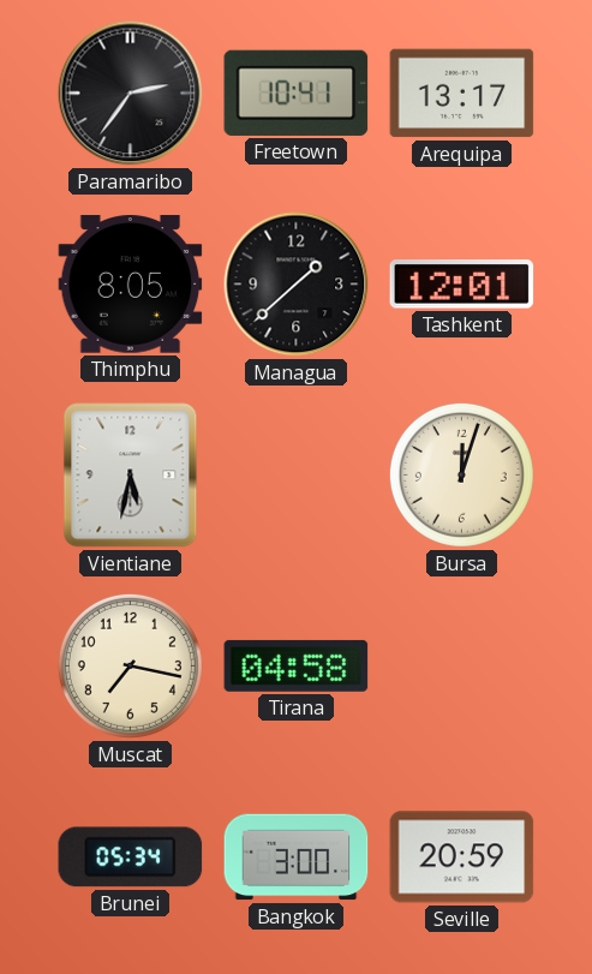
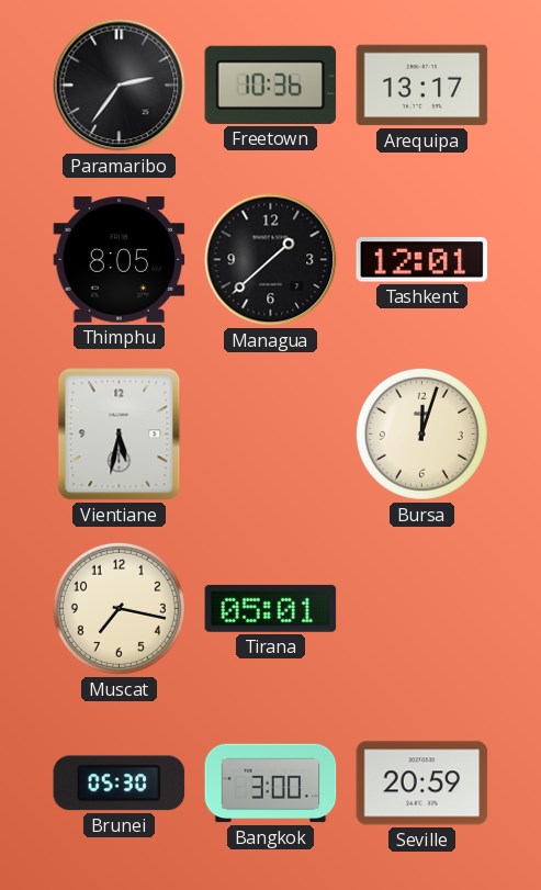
Freetown: 10:41 -> 10:36 (271, 85)
Tirana: 04:58 -> 05:01 (271, 608)
Brunei: 05:34 -> 05:30 (120, 784)
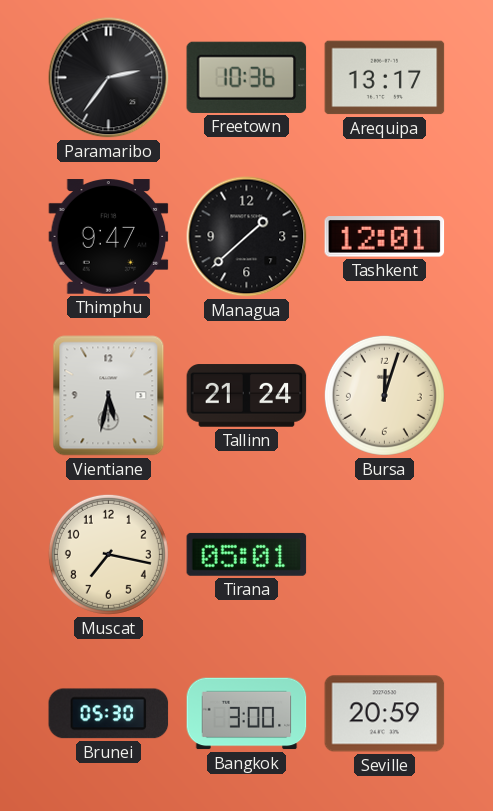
Thimphu: 8:05 -> 9:47 (109, 237)
Tallinn: none -> 21:24 (247, 396)
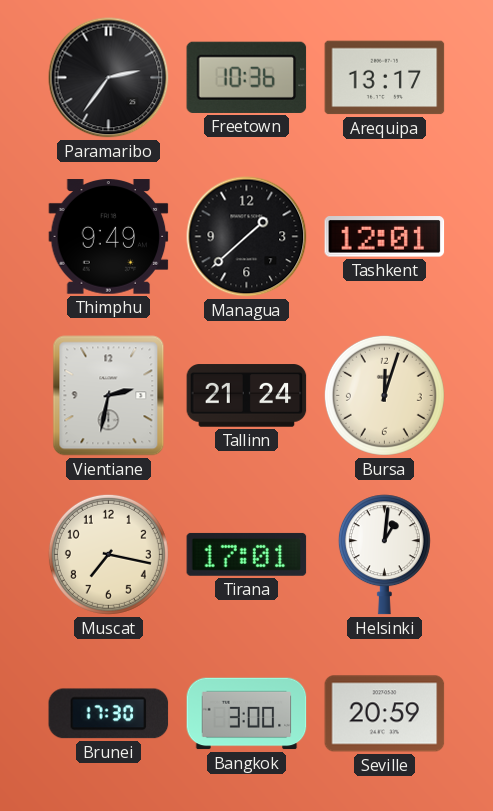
Thimphu: 9:47 -> 9:49 (109, 237)
Vientiane: 5:32 -> 2:32 (109, 396)
Tirana: 05:01 -> 17:01 (247, 554)
Helsinki: none -> 1:01 (384, 555)
Brunei: 05:30 -> 17:30 (109, 714)
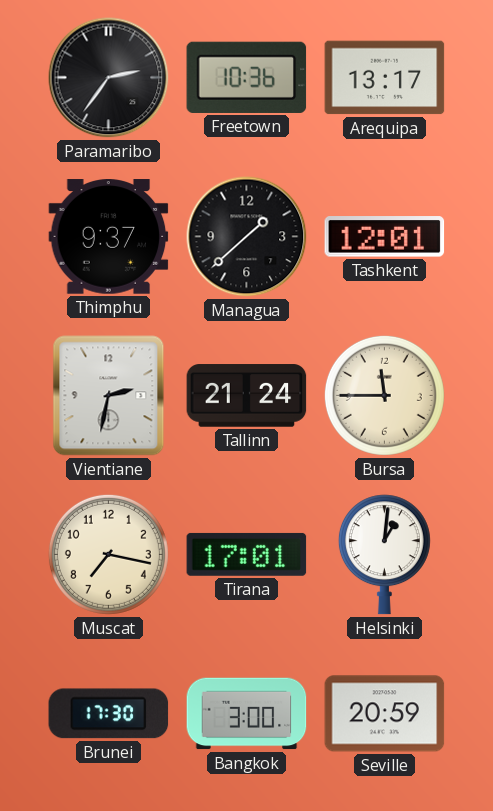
Thimphu: 9:49 -> 9:37 (109, 237)
Bursa: 12:03 -> 11:45 (384, 395)
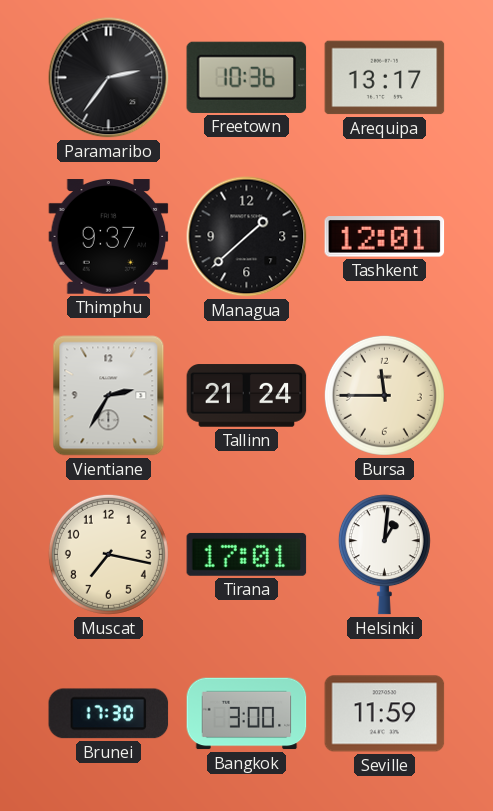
Vientiane: 2:32 -> 2:35 (109, 396)
Seville: 20:59 -> 11:59 (385, 714)
